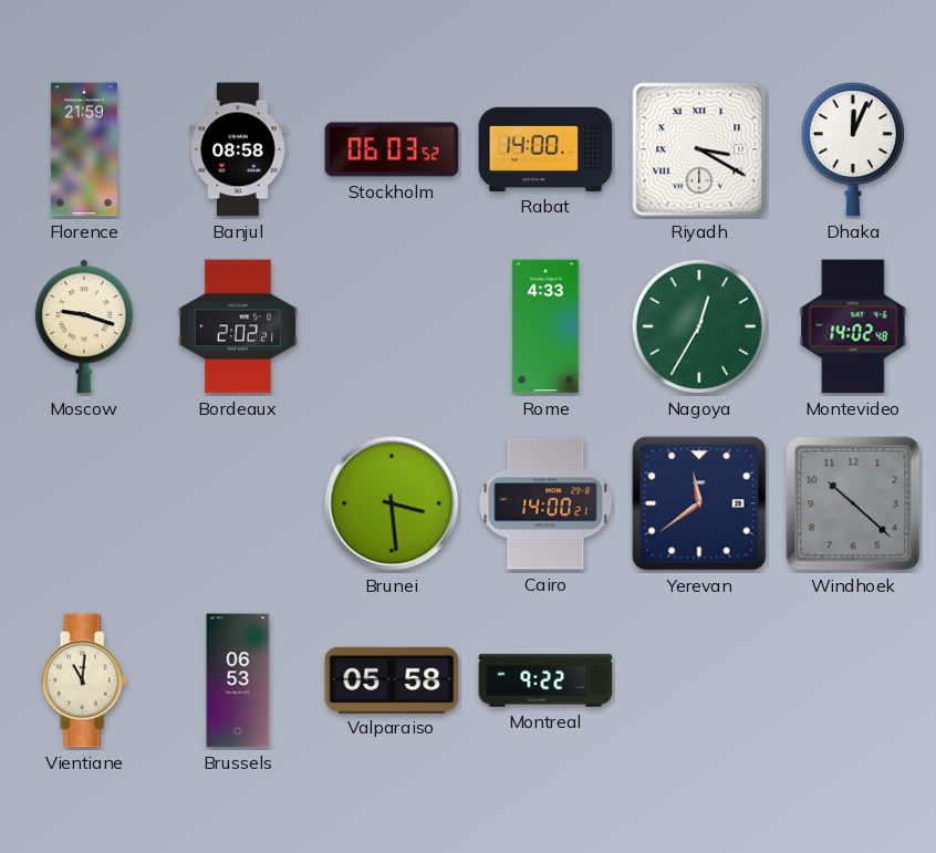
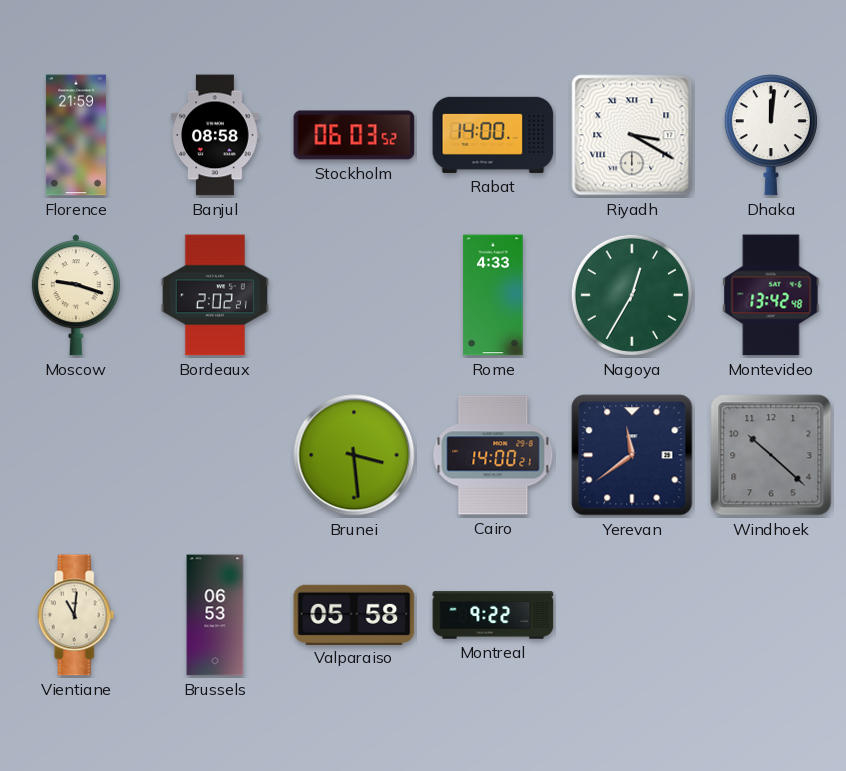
Dhaka: 12:04 -> 12:01 (771, 135)
Montevideo: 14:02 -> 13:42 (771, 295)
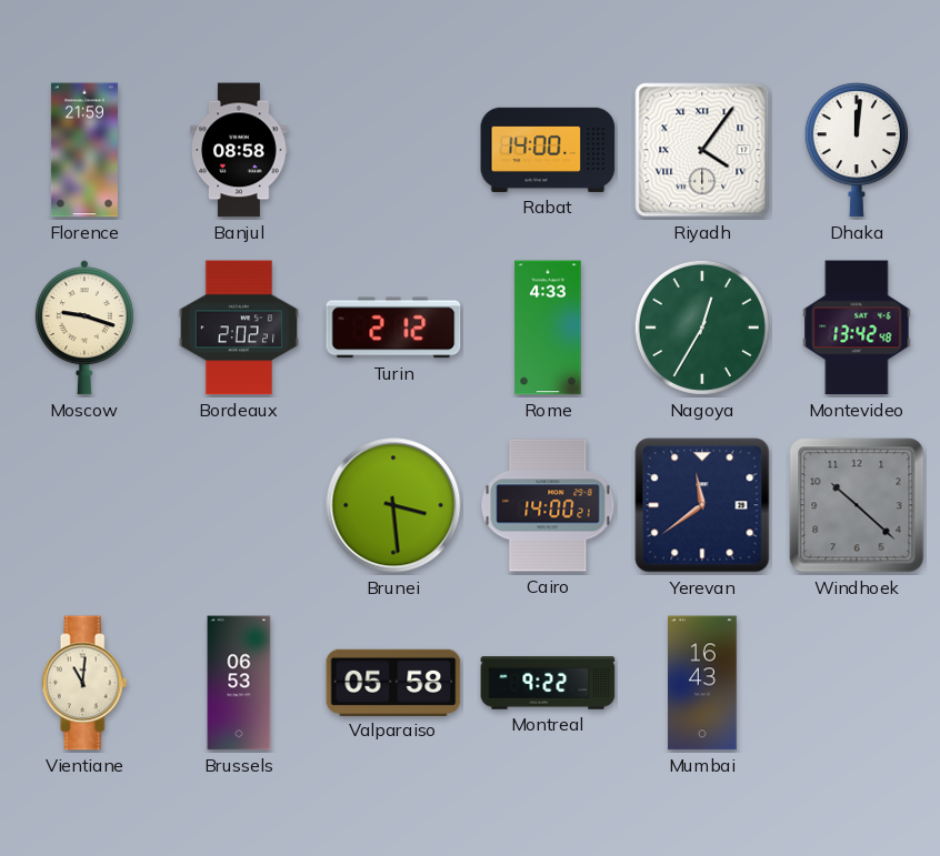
Stockholm: 06:03 -> none (354, 135)
Riyadh: 3:20 -> 4:06 (702, 150)
Turin: none -> 2:12 (393, 328)
Mumbai: none -> 16:43 (702, 683)
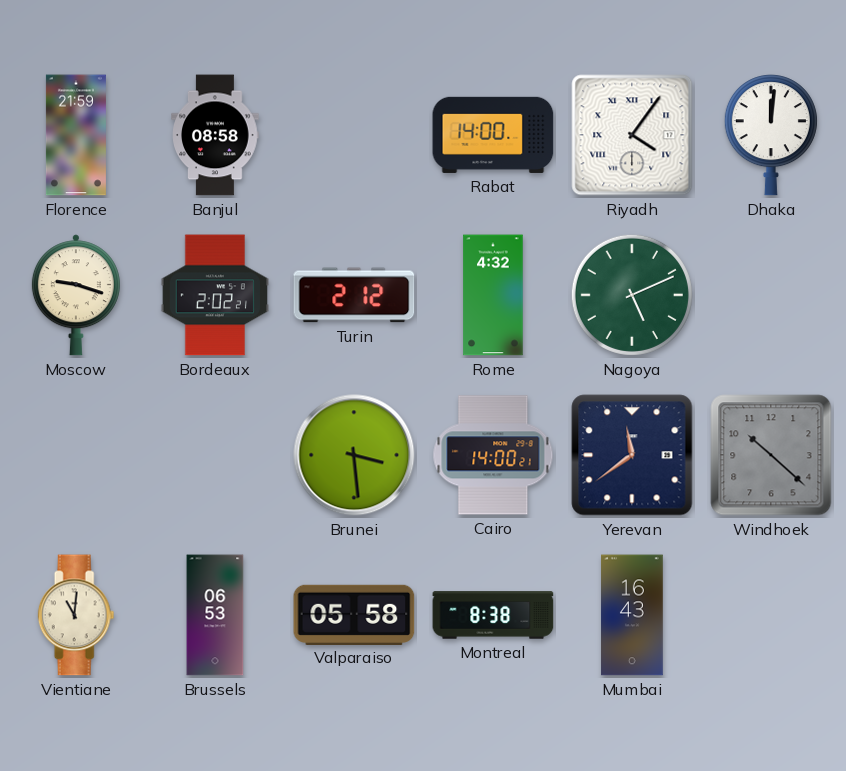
Rome: 4:33 -> 4:32 (493, 295)
Nagoya: 12:35 -> 5:11 (632, 295)
Montevideo: 13:42 -> none (857, 328)
Montreal: 9:22 -> 8:38 (493, 615)
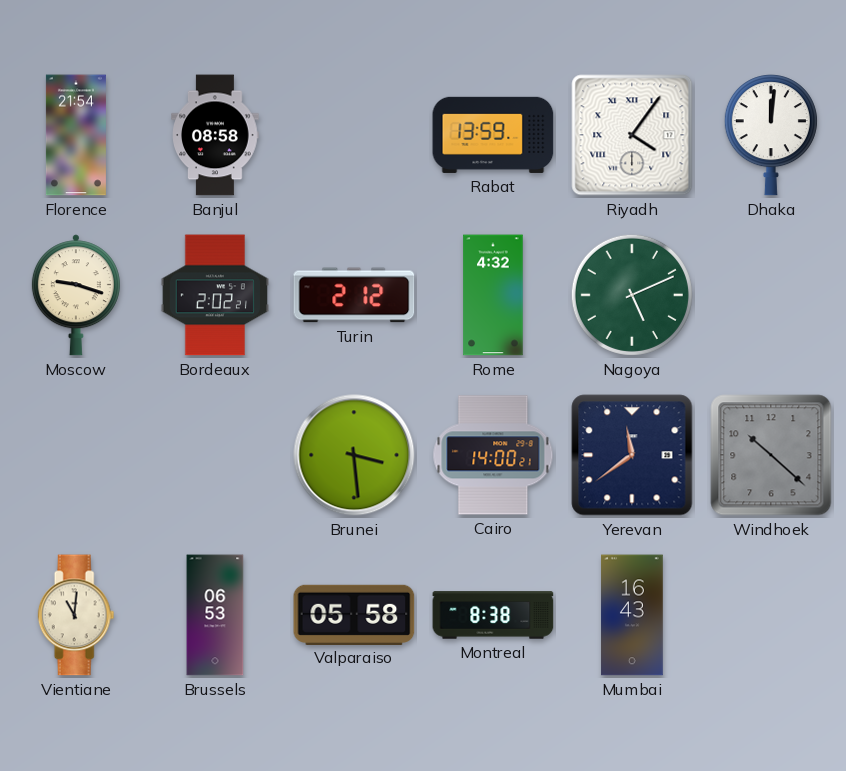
Florence: 21:59 -> 21:54 (76, 135)
Rabat: 14:00 -> 13:59 (493, 135)
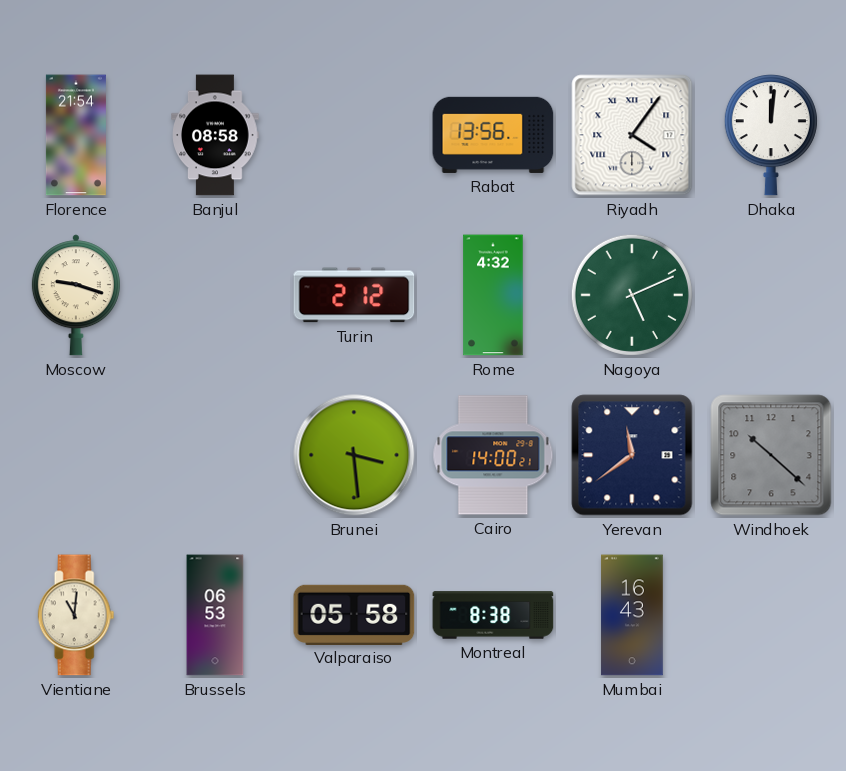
Rabat: 13:59 -> 13:56 (493, 135)
Bordeaux: 2:02 -> none (214, 295)
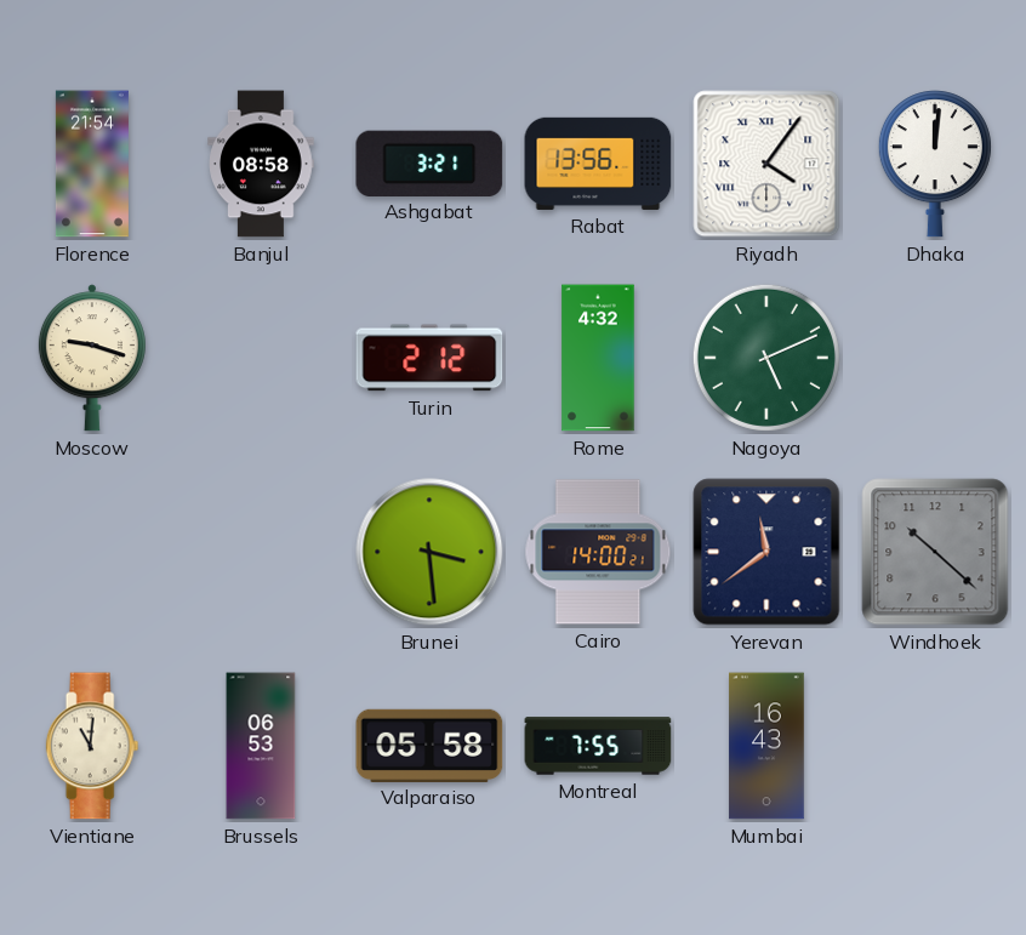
Ashgabat: none -> 3:21 (429, 163)
Montreal: 8:38 -> 7:55 (598, 746)
